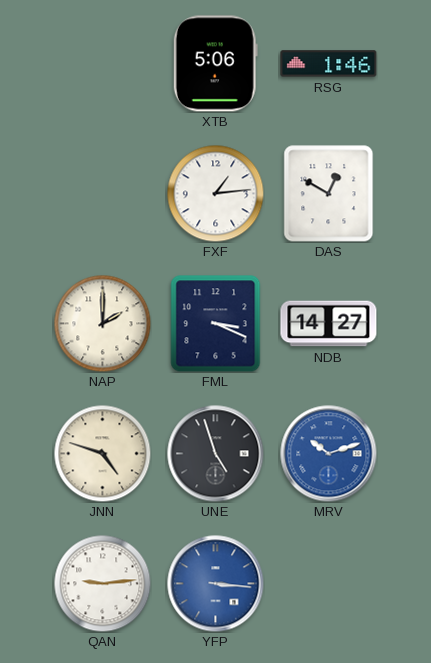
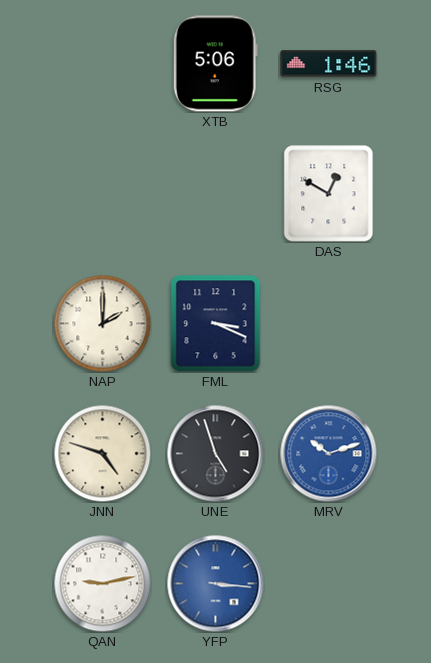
FXF: 1:14 -> none (215, 193)
NDB: 14:27 -> none (329, 324)
QAN: 9:14 -> 9:13 (102, 583)
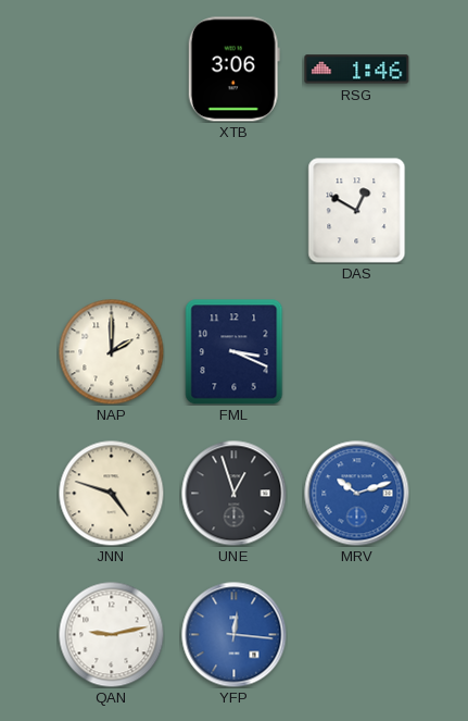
XTB: 5:06 -> 3:06 (233, 70)
UNE: 4:57 -> 12:57 (235, 494)
YFP: 3:16 -> 12:16 (235, 635)
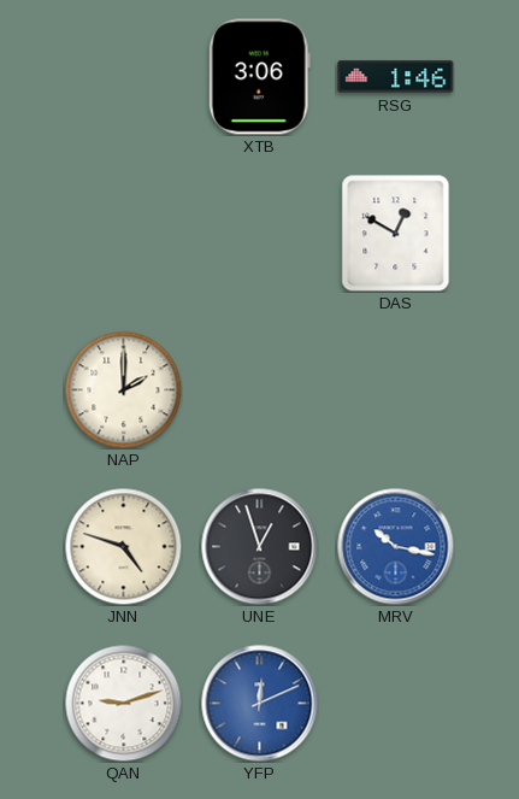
FML: 3:19 -> none (235, 352)
MRV: 10:12 -> 10:17 (396, 547)
QAN: 9:13 -> 9:12 (123, 703)
YFP: 12:16 -> 12:11 (260, 704)
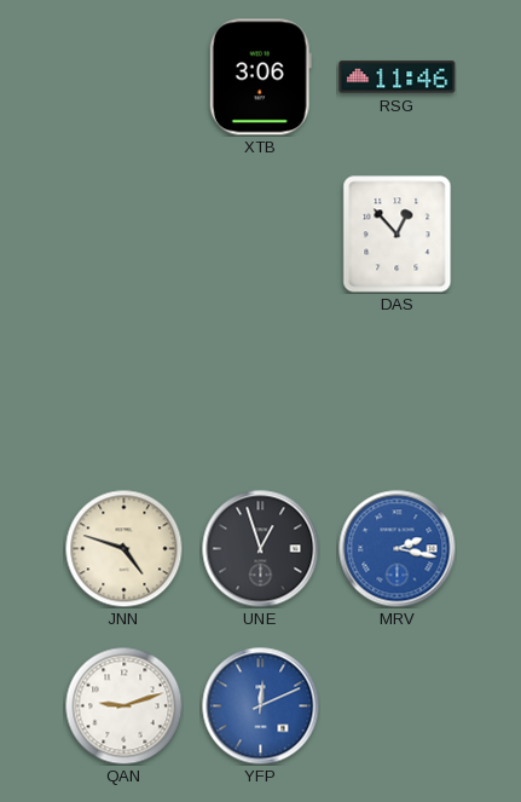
RSG: 1:46 -> 11:46 (398, 77)
DAS: 12:50 -> 12:53 (398, 235)
NAP: 2:00 -> none (123, 389)
MRV: 10:17 -> 2:17 (398, 549)
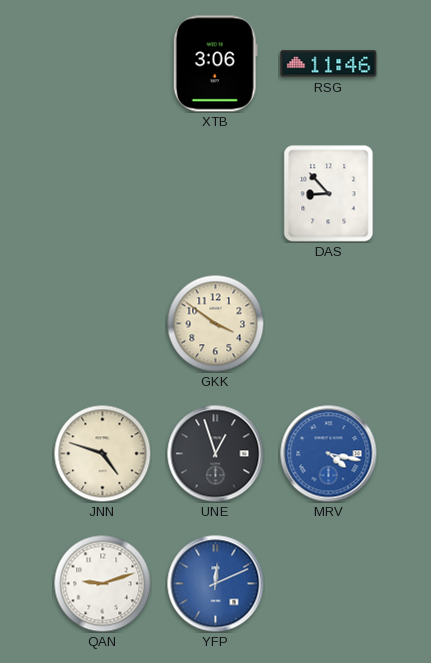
DAS: 12:53 -> 8:53 (329, 194)
GKK: none -> 3:51 (215, 323)
MRV: 2:17 -> 4:17 (329, 454)
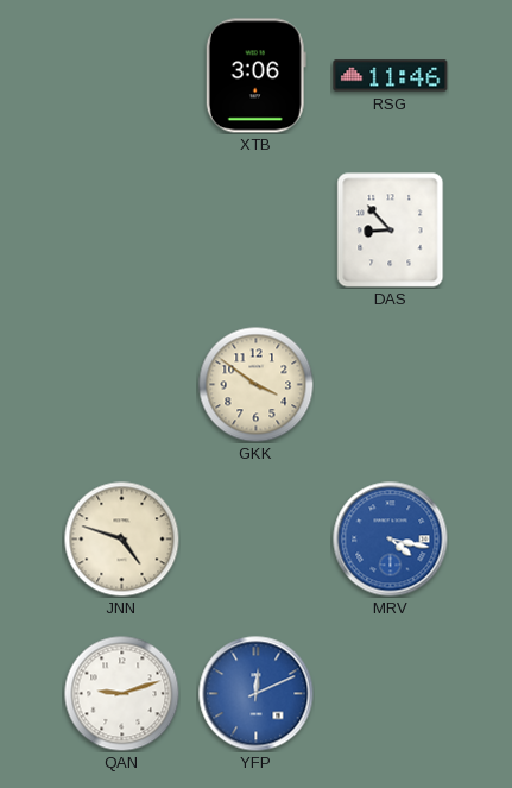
UNE: 12:57 -> none (216, 454)
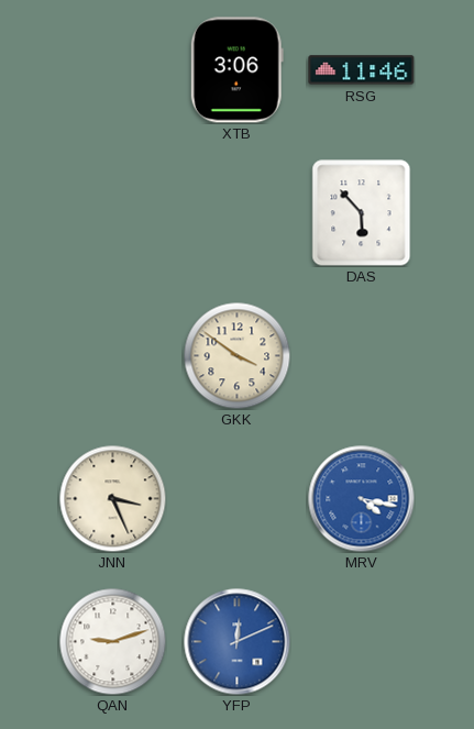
DAS: 8:53 -> 5:53 (362, 213)
JNN: 4:48 -> 3:26 (112, 498)
